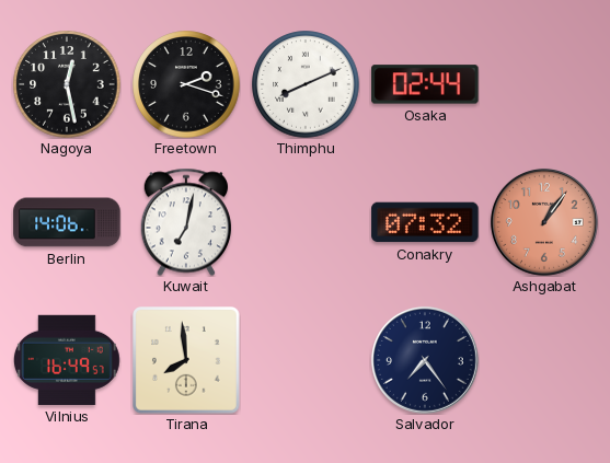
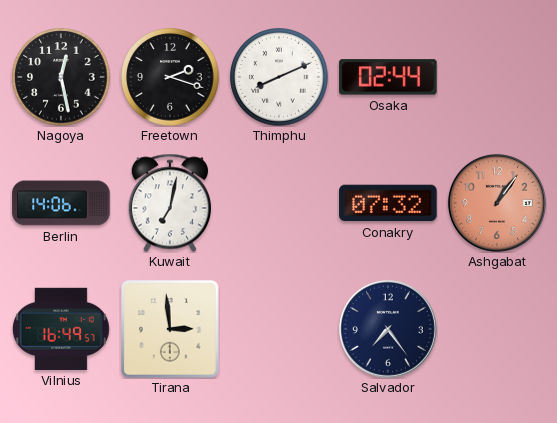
Tirana: 7:59 -> 2:59 (170, 329)
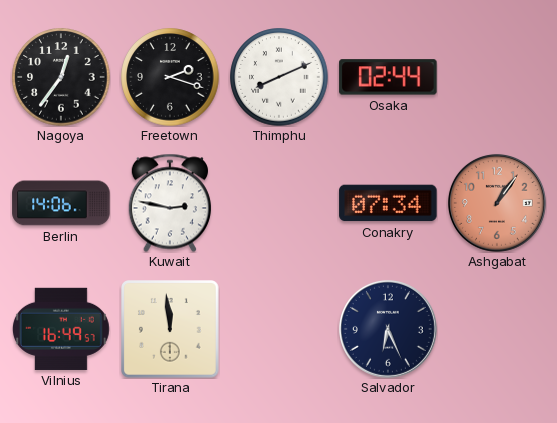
Nagoya: 12:28 -> 12:36 (61, 77)
Kuwait: 7:02 -> 2:47 (170, 203)
Conakry: 07:32 -> 07:34 (388, 203)
Tirana: 2:59 -> 11:59 (170, 329)
Salvador: 7:24 -> 6:26 (388, 329)
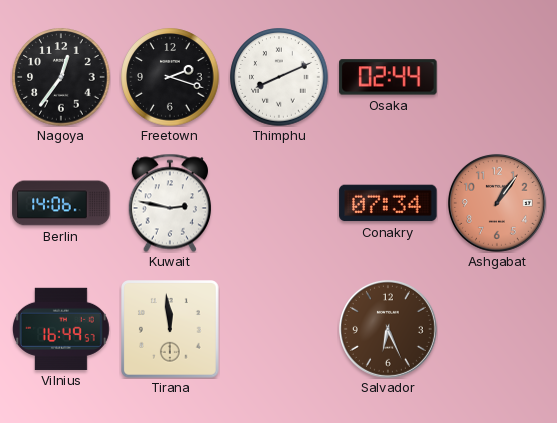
Salvador dial: navy -> brown (388, 329)
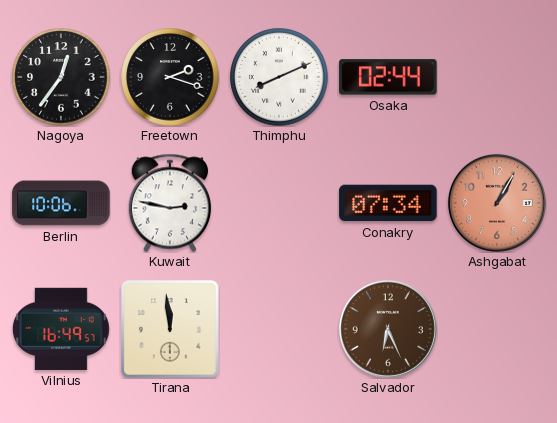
Berlin: 14:06 -> 10:06 (61, 203)
Ashgabat: 1:06 -> 1:05 (497, 203)
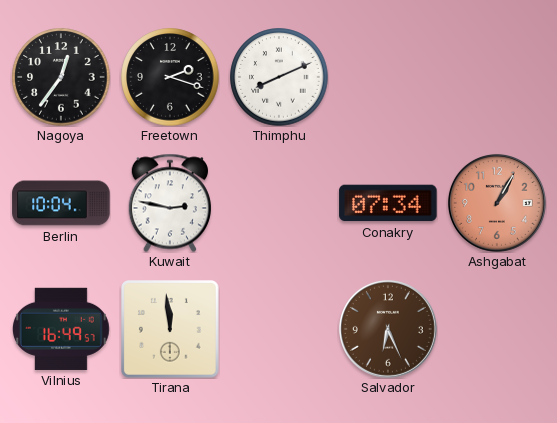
Osaka: 02:44 -> none (388, 77)
Berlin: 10:06 -> 10:04 (61, 203)
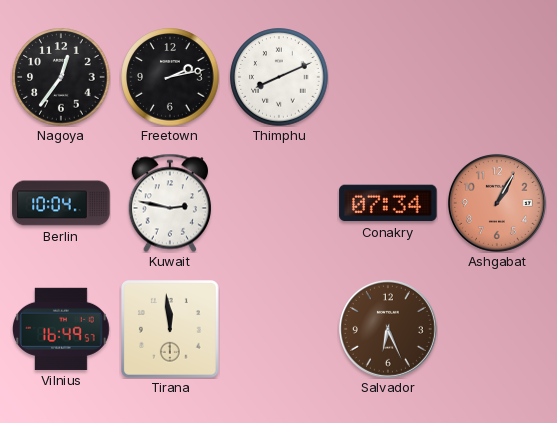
Freetown: 2:18 -> 2:13 (170, 77)
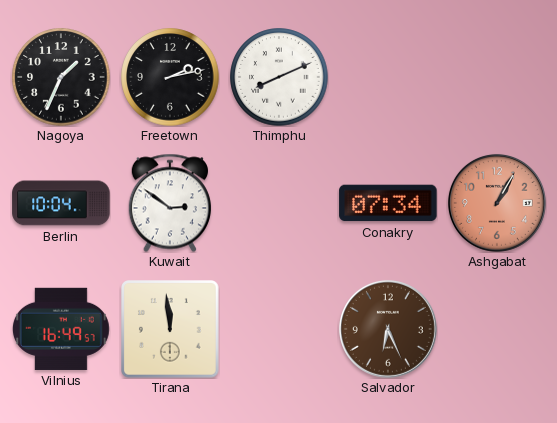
Nagoya: 12:36 -> 1:34 (61, 77)
Kuwait: 2:47 -> 2:51 (170, 203)
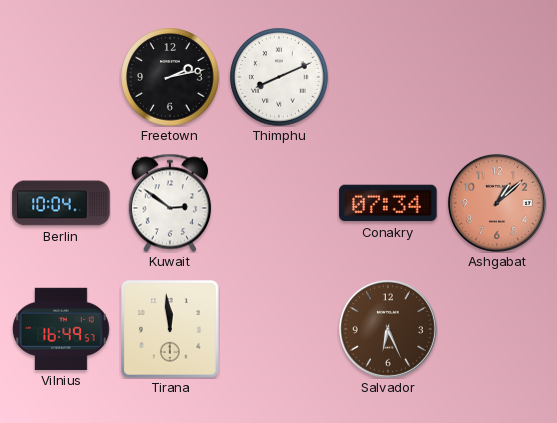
Nagoya: 1:34 -> none (61, 77)
Ashgabat: 1:05 -> 1:08 (497, 203)
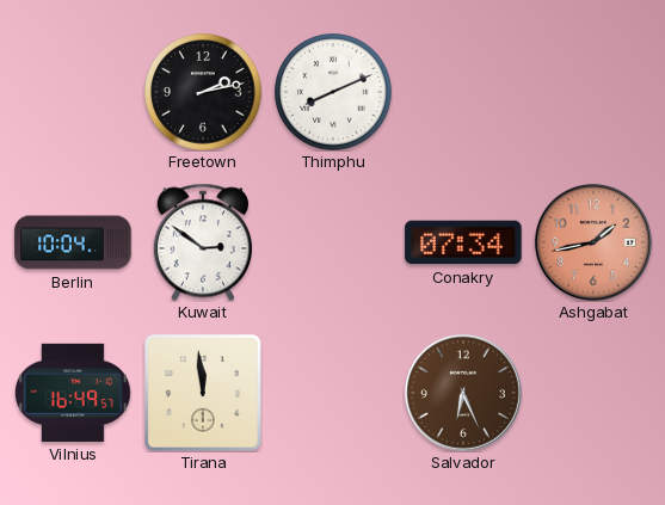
Ashgabat: 1:08 -> 1:43 (593, 242)
